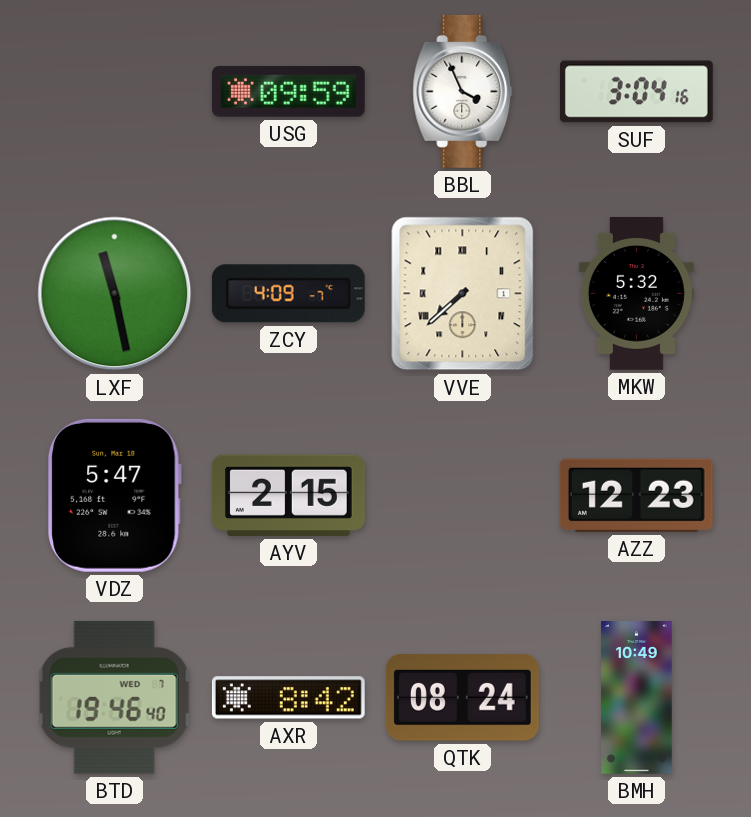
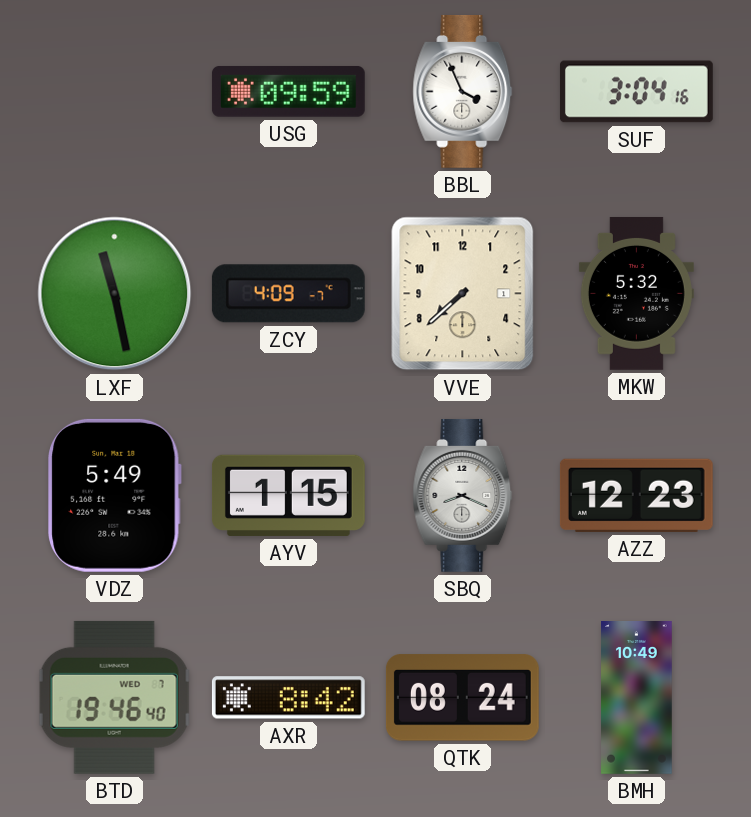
VVE numerals: Roman -> Arabic (463, 294)
VDZ: 5:47 -> 5:49 (115, 495)
AYV: 2:15 -> 1:15 (288, 495)
SBQ: none -> 8:19 (463, 495)
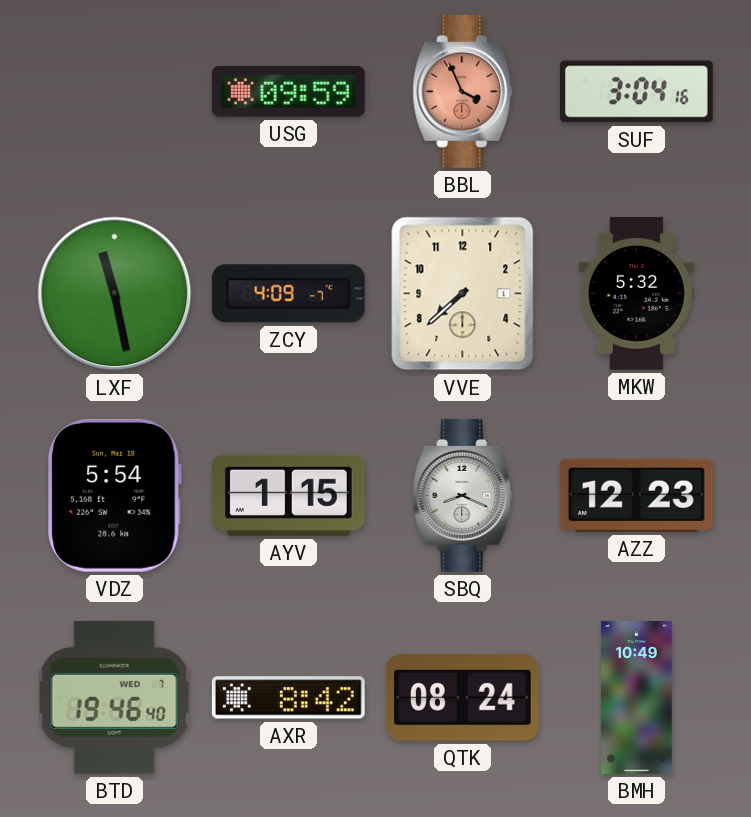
BBL dial: white -> salmon (463, 91)
VDZ: 5:49 -> 5:54 (115, 495)
